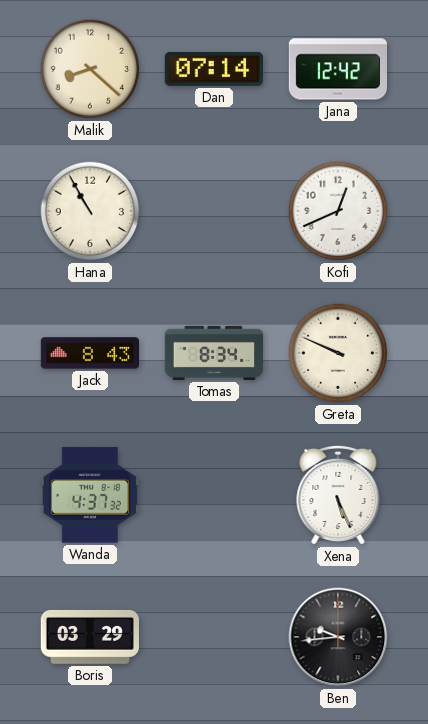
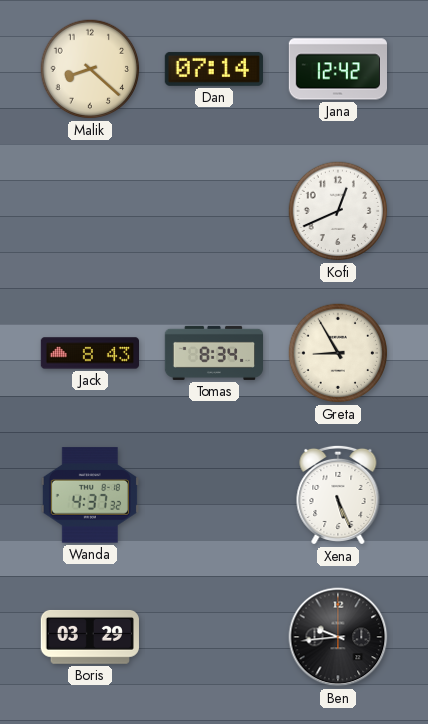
Hana: 10:55 -> none (90, 211)
Greta: 9:49 -> 8:55 (338, 353)
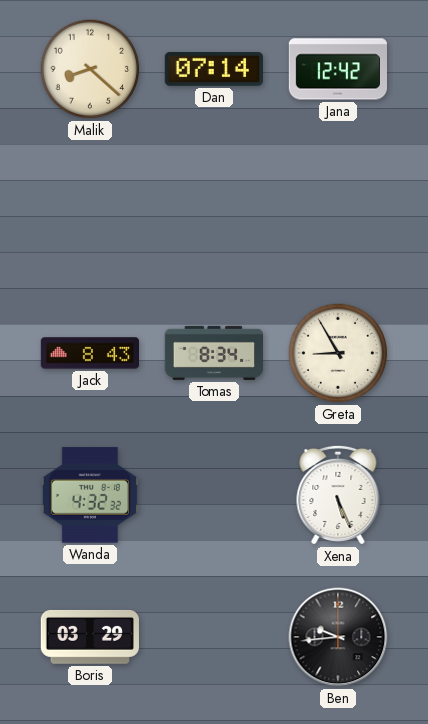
Kofi: 12:41 -> none (338, 211)
Wanda: 4:37 -> 4:32 (90, 495)
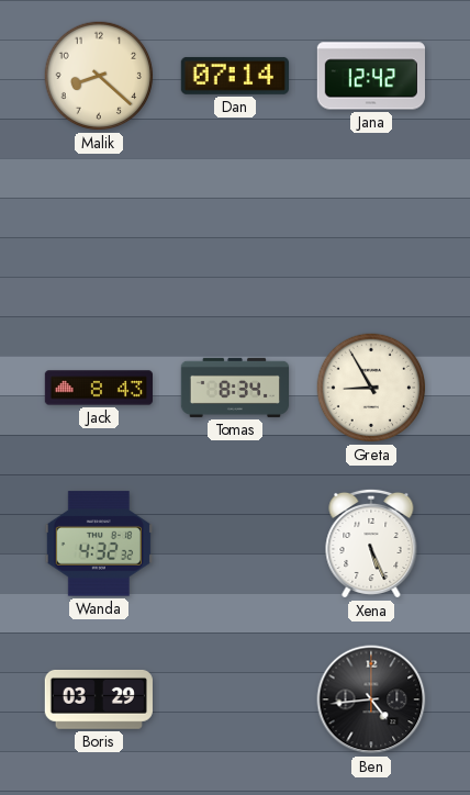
Ben: 9:44 -> 4:44 (371, 699)
